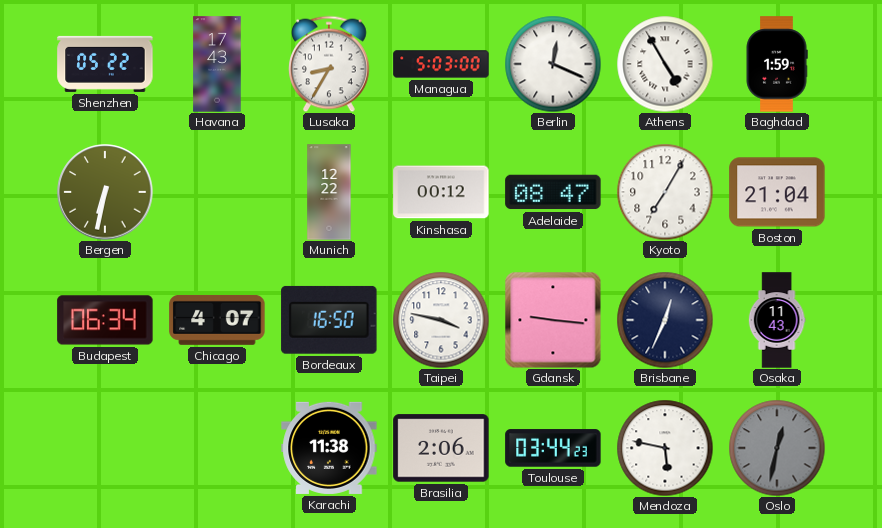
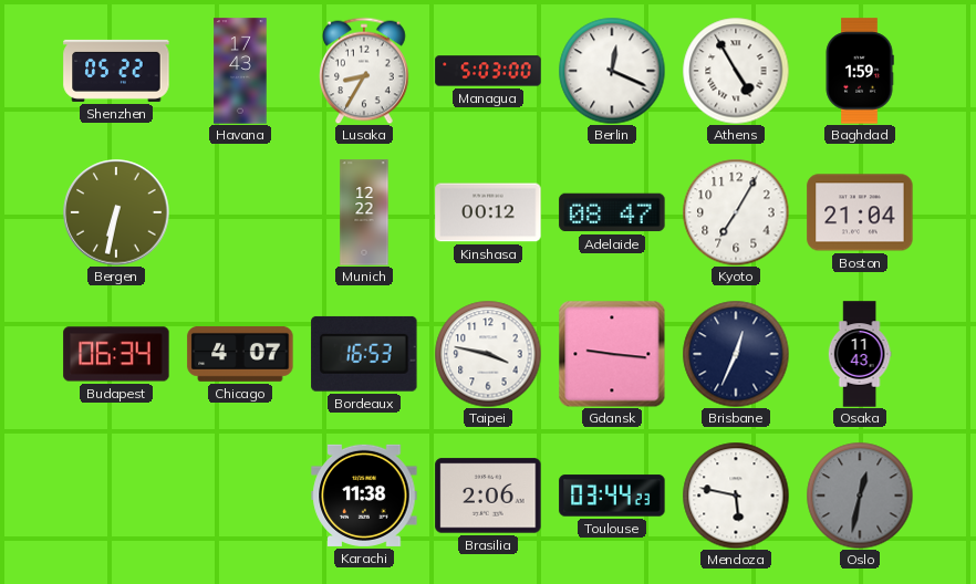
Bordeaux: 16:50 -> 16:53 (364, 354)
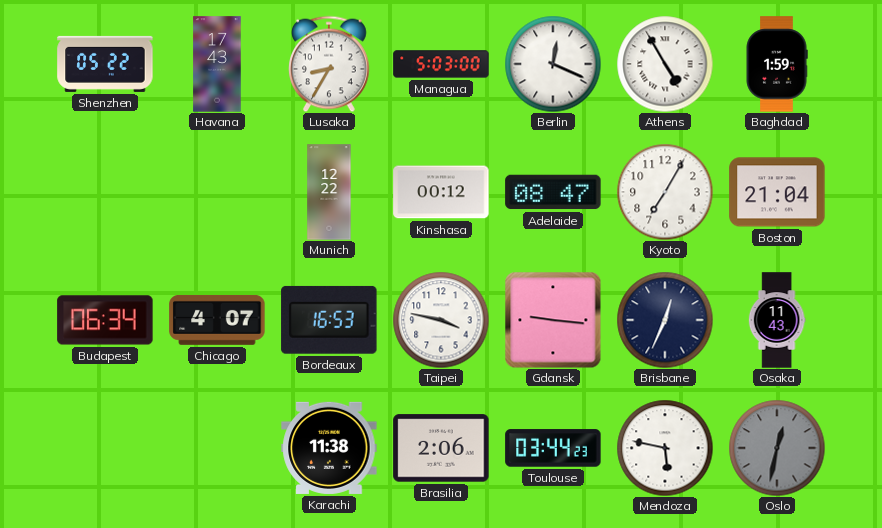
Bergen: 6:32 -> none (116, 212)
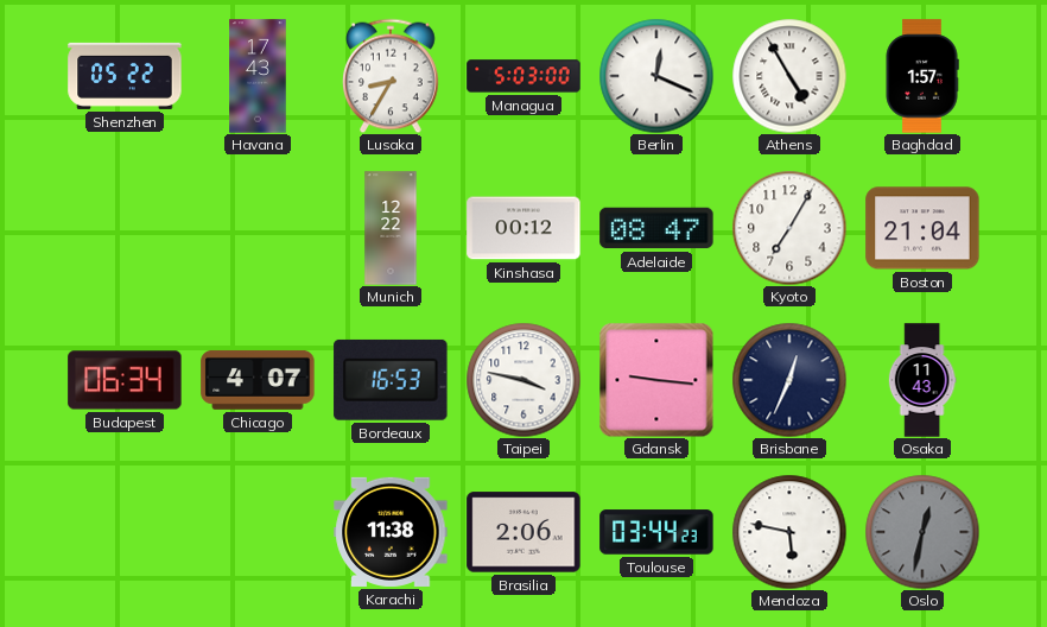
Baghdad: 1:59 -> 1:57 (922, 76)
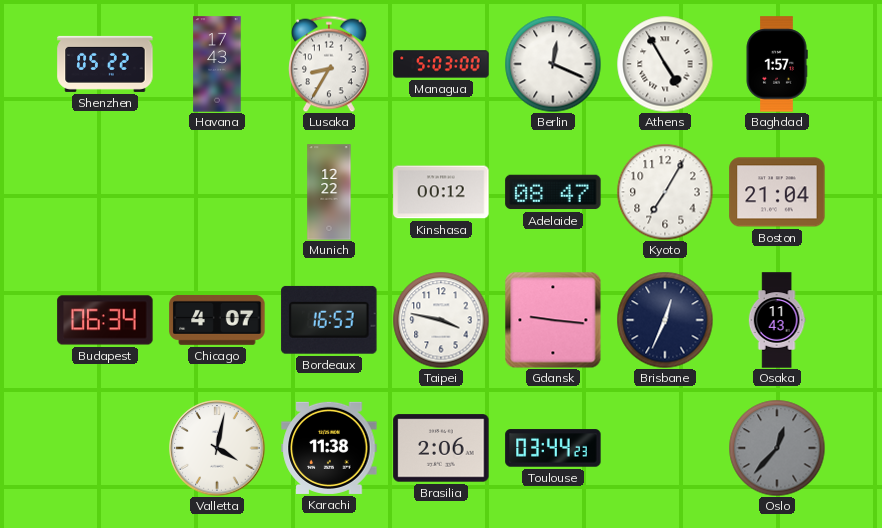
Valletta: none -> 4:02 (217, 448)
Mendoza: 5:47 -> none (789, 532)
Oslo: 12:32 -> 12:37 (777, 448)
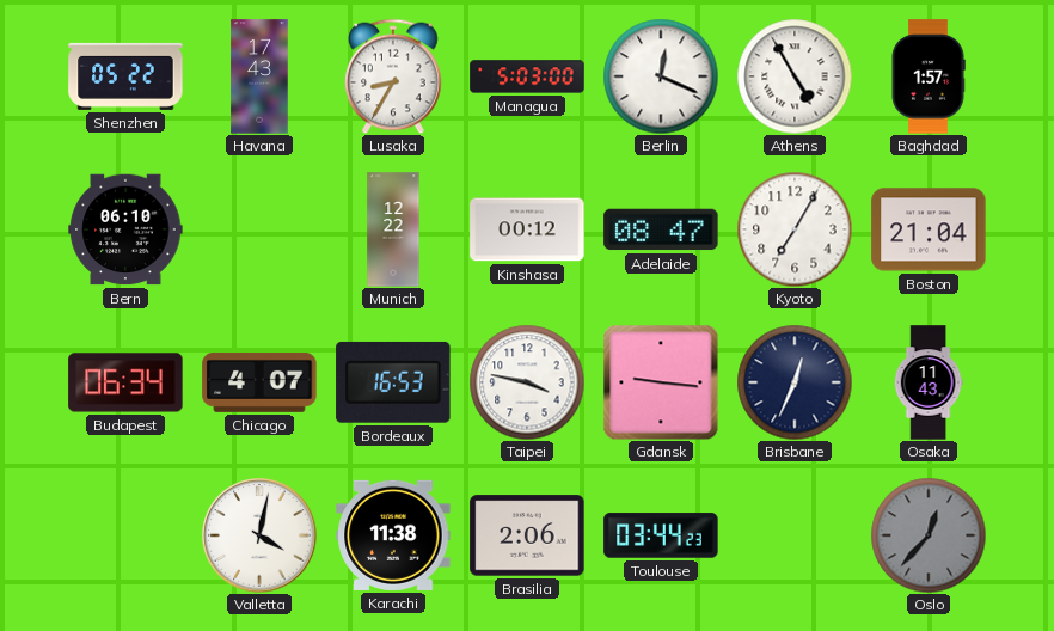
Bern: none -> 06:10 (125, 229)
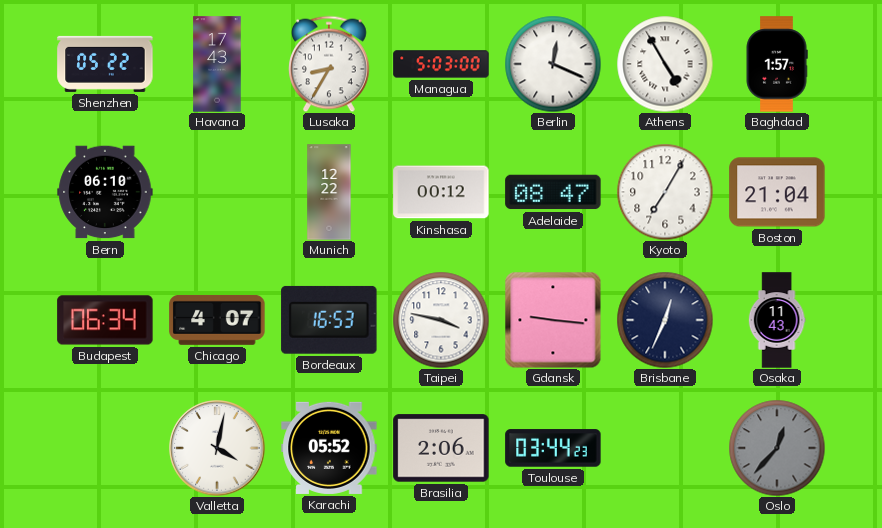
Karachi: 11:38 -> 05:52 (329, 448)
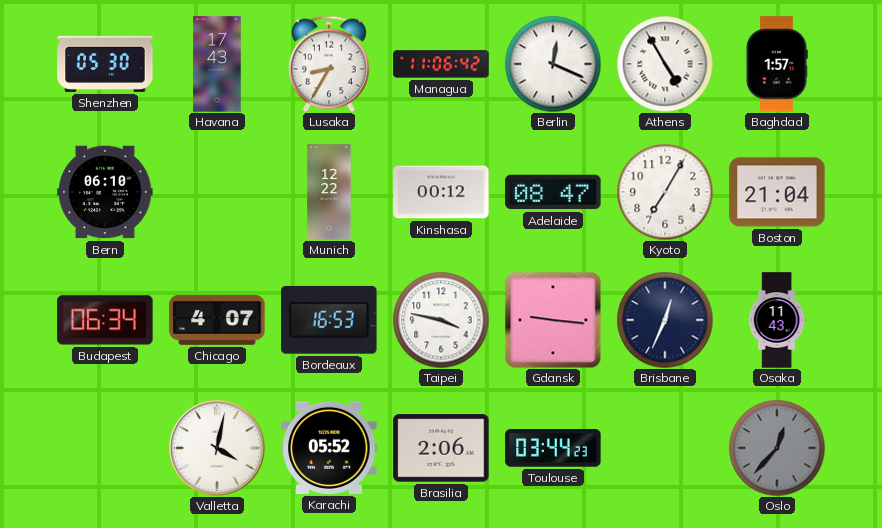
Shenzhen: 05:22 -> 05:30 (105, 64)
Managua: 5:03 -> 11:06 (441, 64)
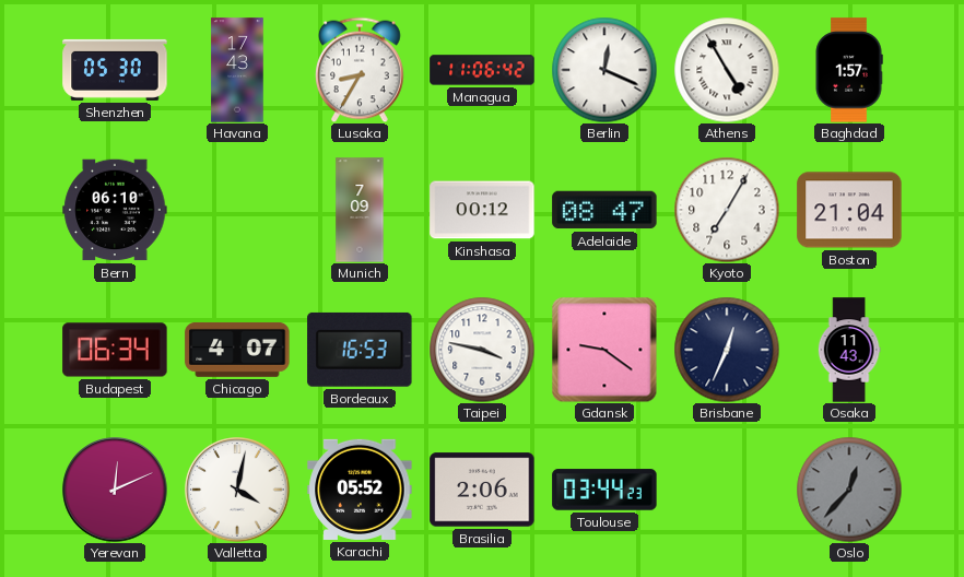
Munich: 12:22 -> 7:09 (360, 210)
Gdansk: 9:16 -> 9:21 (604, 350)
Yerevan: none -> 12:11 (115, 490)
